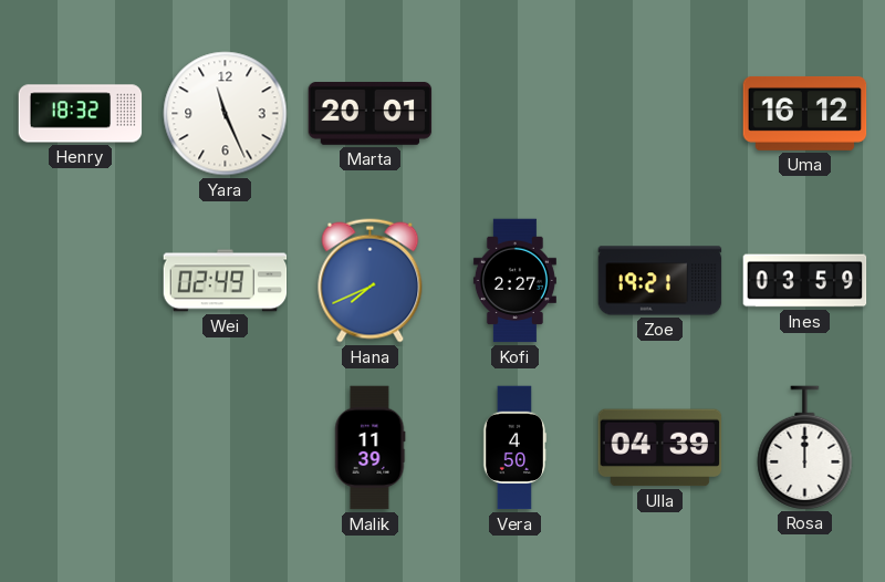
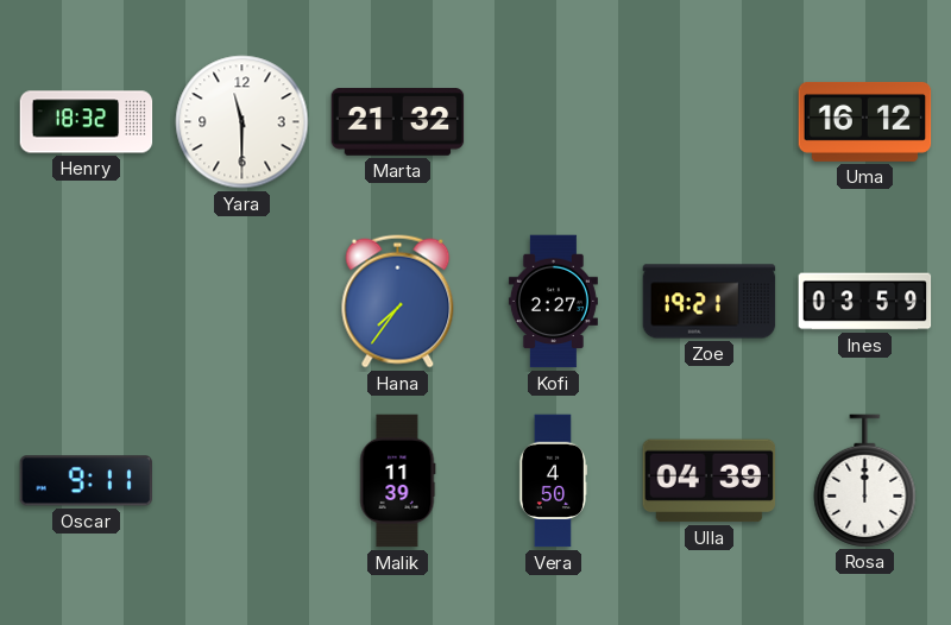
Yara: 11:26 -> 11:30 (243, 122)
Marta: 20:01 -> 21:32 (398, 122)
Wei: 02:49 -> none (226, 281)
Hana: 7:41 -> 7:36 (398, 302)
Oscar: none -> 9:11 (87, 481)
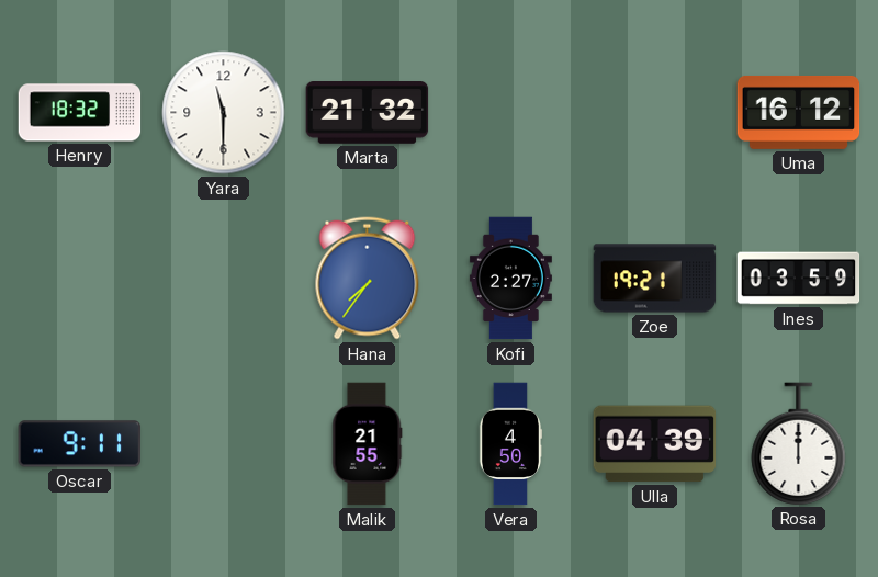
Malik: 11:39 -> 21:55 (367, 444)
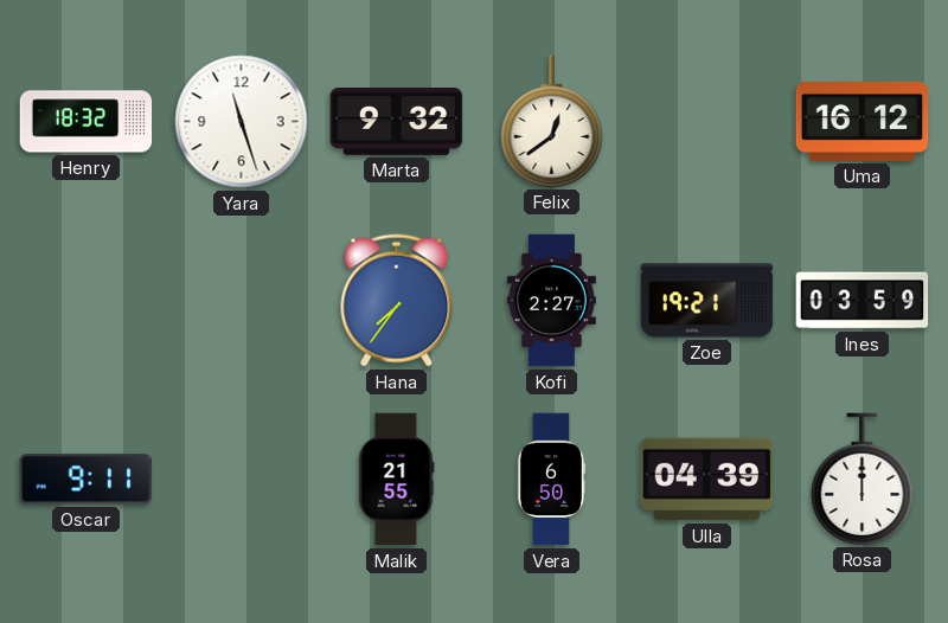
Yara: 11:30 -> 11:27 (242, 122)
Marta: 21:32 -> 9:32 (397, 122)
Felix: none -> 12:39 (552, 121)
Vera: 4:50 -> 6:50 (551, 480)
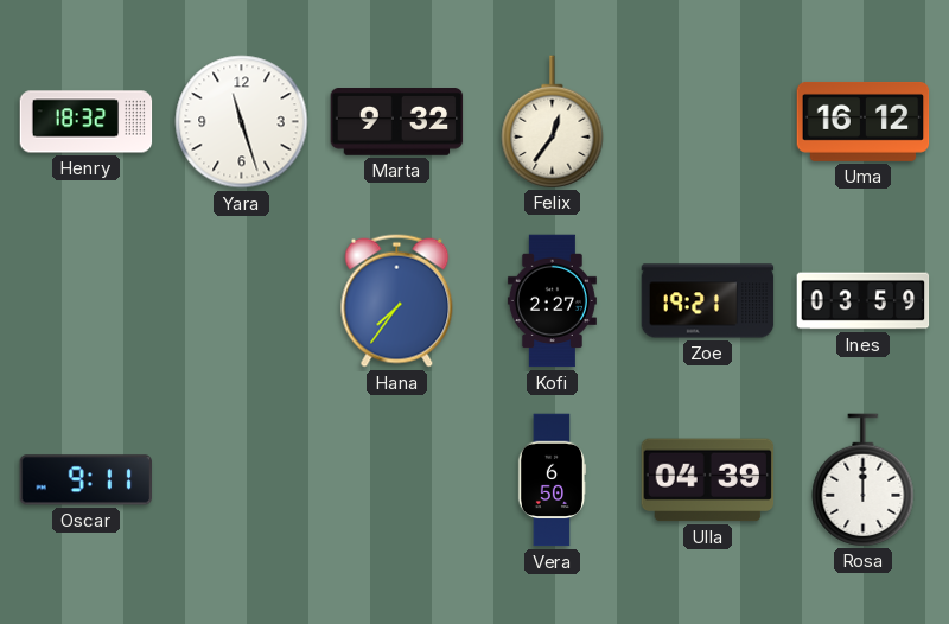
Felix: 12:39 -> 12:36 (553, 121)
Malik: 21:55 -> none (396, 480)
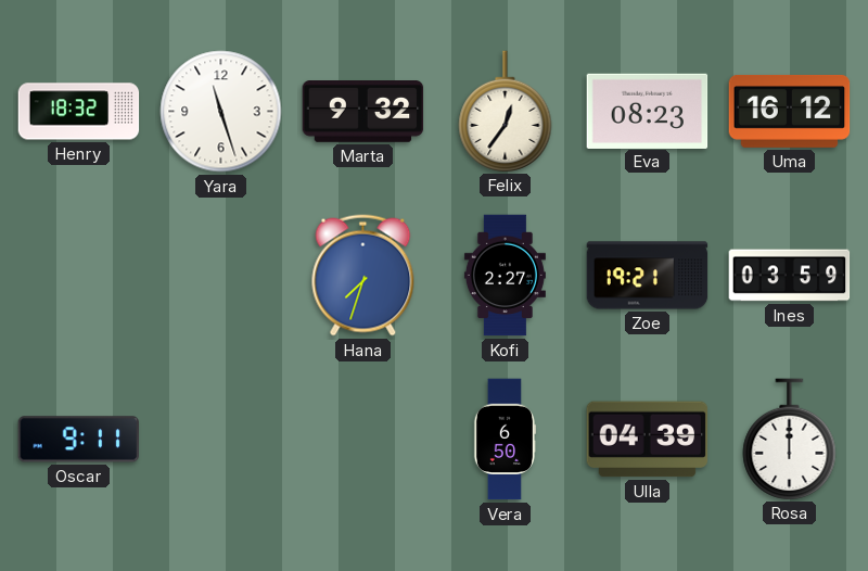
Eva: none -> 08:23 (648, 111)
Hana: 7:36 -> 7:33 (363, 276)
